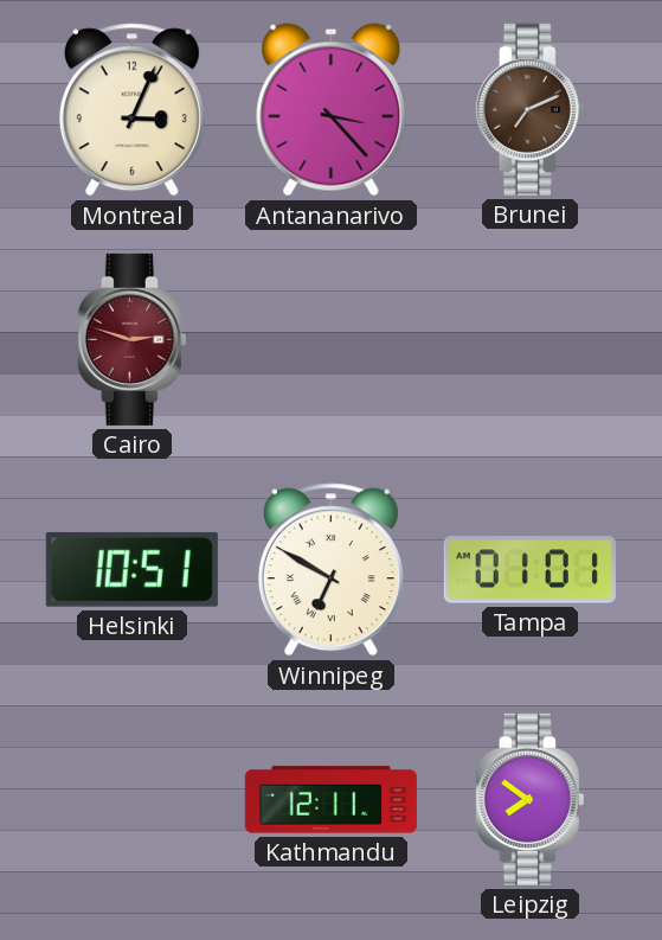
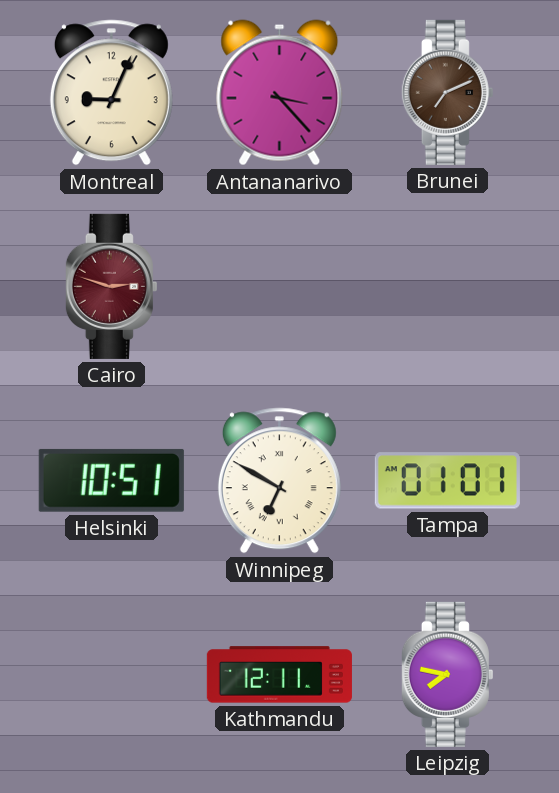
Montreal: 3:04 -> 9:04 (111, 93)
Leipzig: 7:51 -> 7:47 (447, 674)
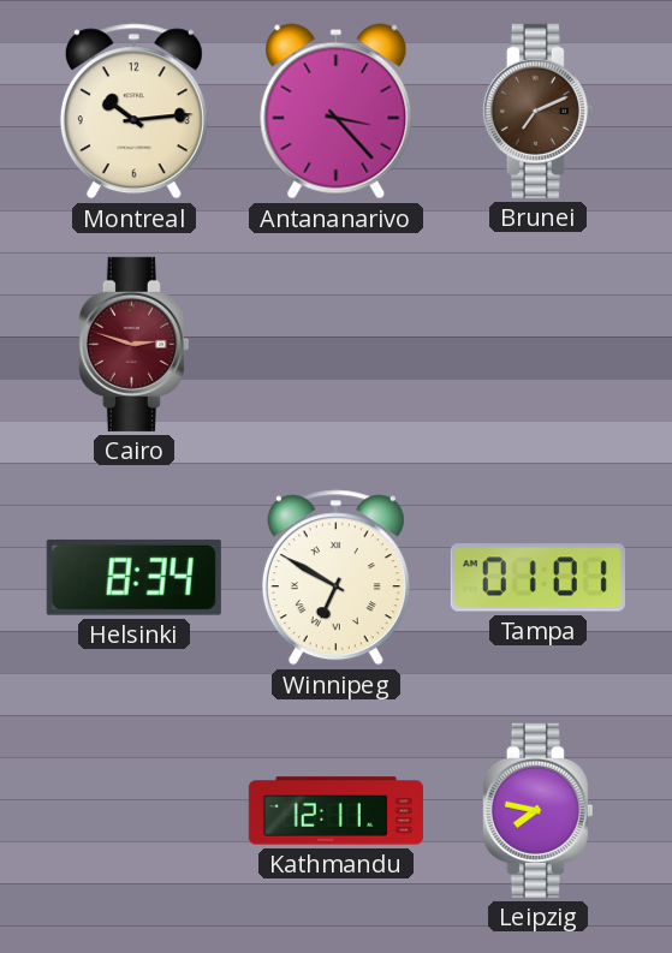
Montreal: 9:04 -> 10:14 (133, 112)
Helsinki: 10:51 -> 8:34 (133, 577)
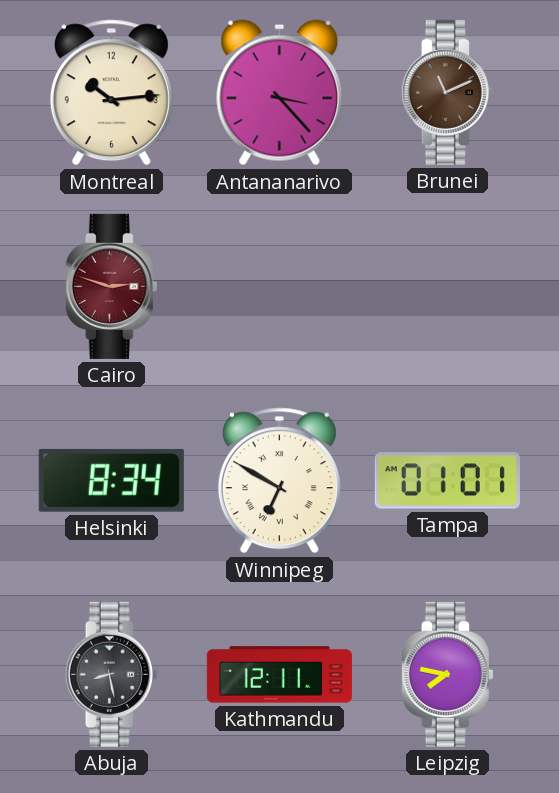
Brunei: 7:11 -> 11:11 (447, 92)
Abuja: none -> 8:28 (111, 674)
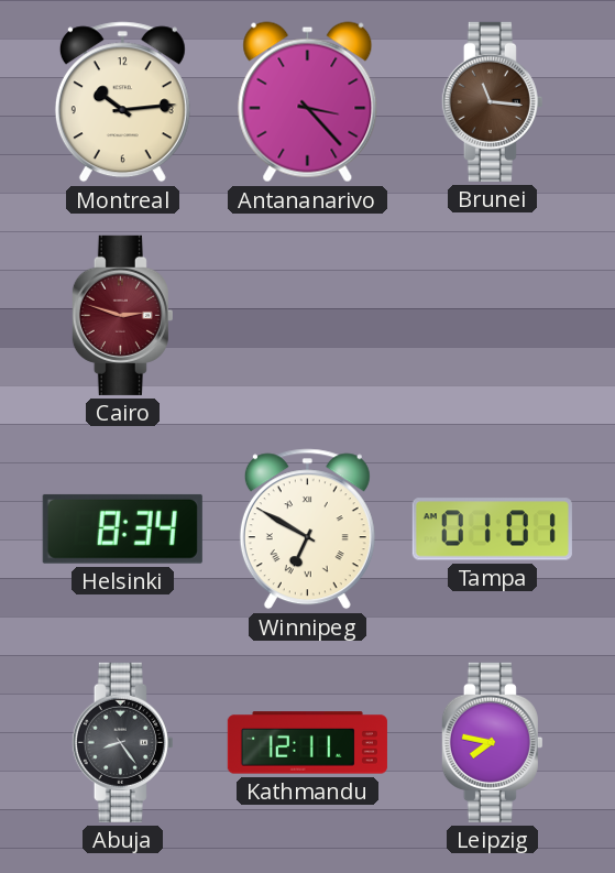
Brunei: 11:11 -> 11:16 (492, 101)
Abuja: 8:28 -> 8:24 (122, 742)
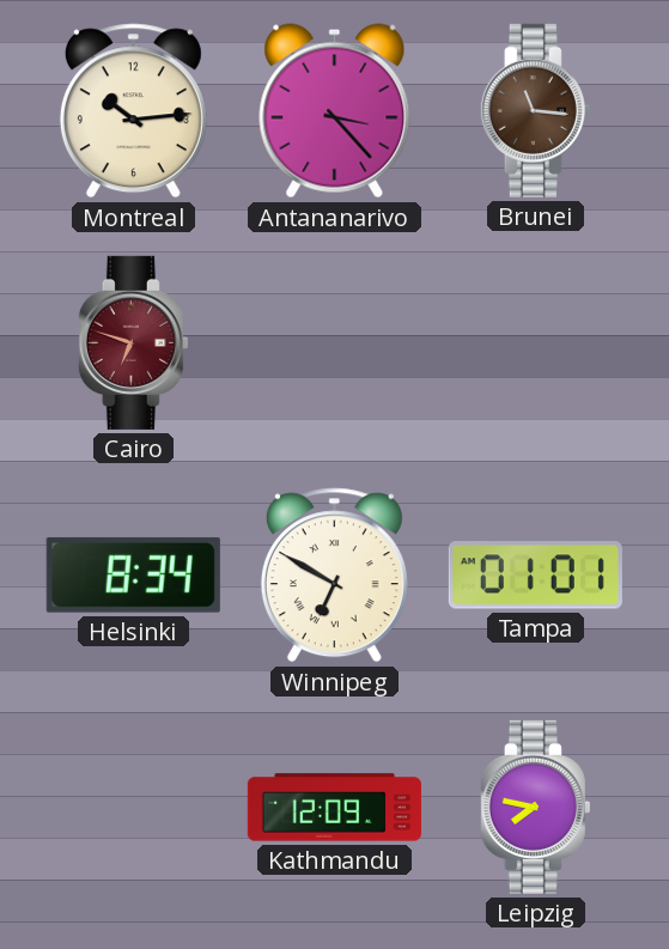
Cairo: 2:48 -> 6:48 (133, 342)
Abuja: 8:24 -> none (122, 742)
Kathmandu: 12:11 -> 12:09 (334, 808)
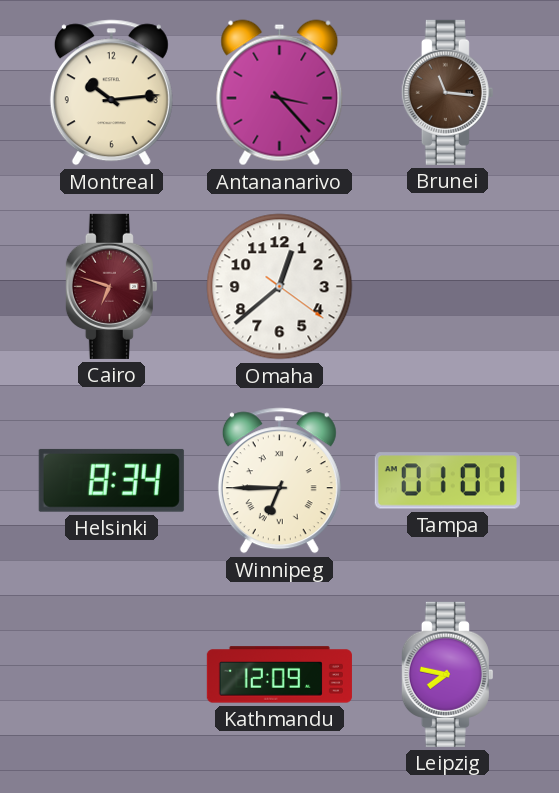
Omaha: none -> 12:38 (280, 287)
Winnipeg: 6:50 -> 6:45 (279, 481)
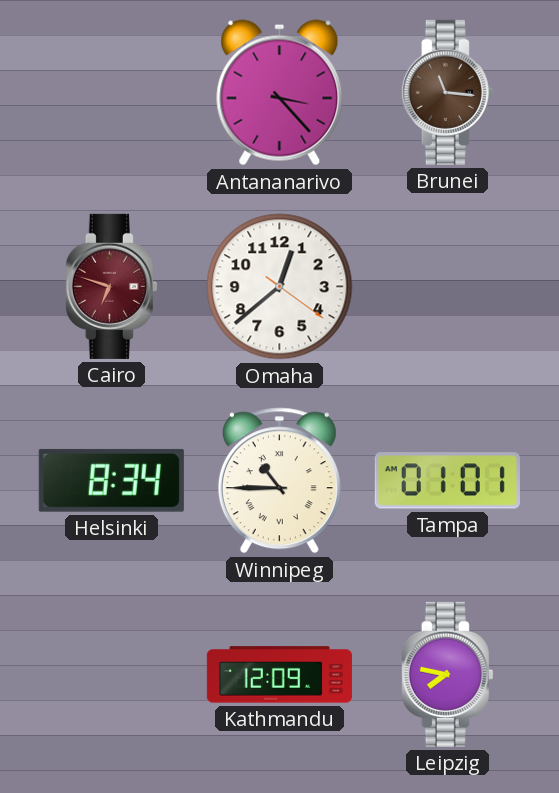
Montreal: 10:14 -> none (111, 93)
Winnipeg: 6:45 -> 10:45 (279, 481)
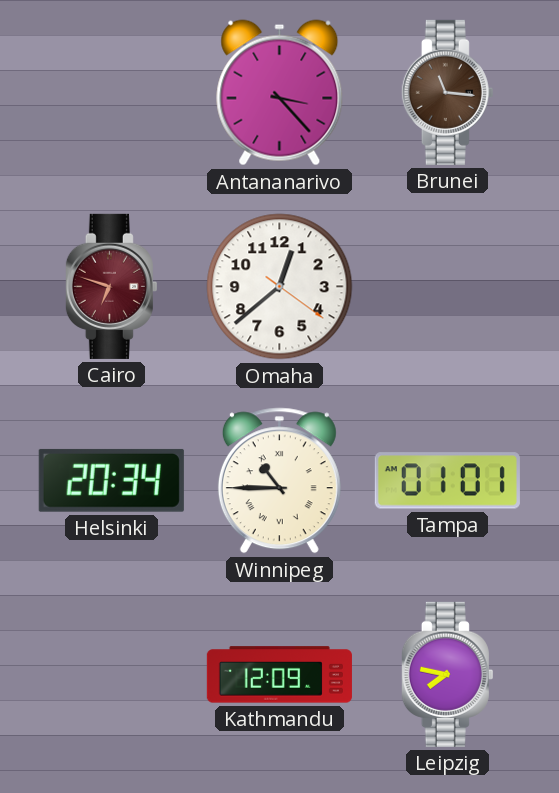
Helsinki: 8:34 -> 20:34 (111, 480)
